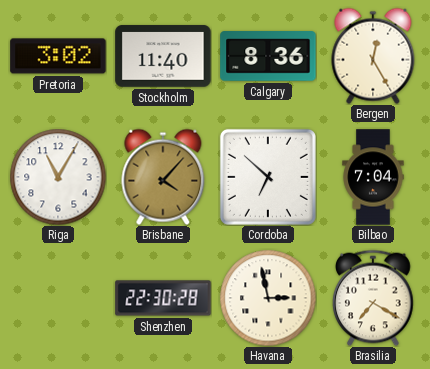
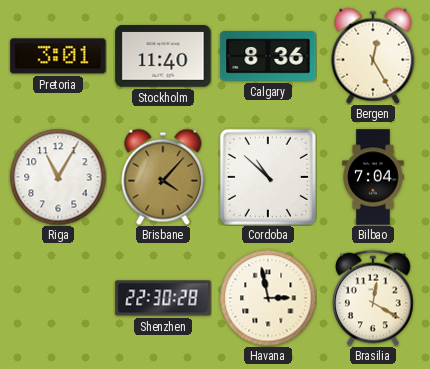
Pretoria: 3:02 -> 3:01 (58, 56)
Cordoba: 6:52 -> 10:52 (268, 177)
Brasilia: 7:20 -> 12:20 (374, 298)
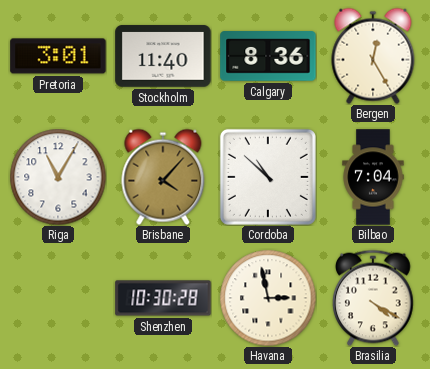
Shenzhen: 22:30 -> 10:30 (163, 298)
Brasilia: 12:20 -> 4:20 (374, 298)
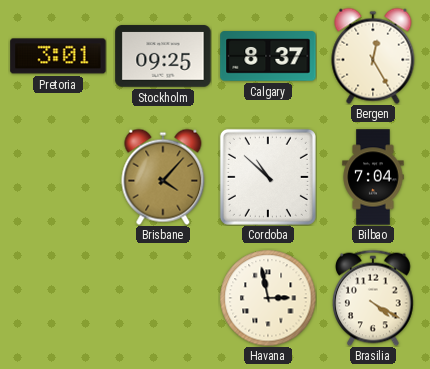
Stockholm: 11:40 -> 09:25 (163, 56)
Calgary: 8:36 -> 8:37 (268, 56)
Riga: 11:05 -> none (58, 177)
Shenzhen: 10:30 -> none (163, 298)
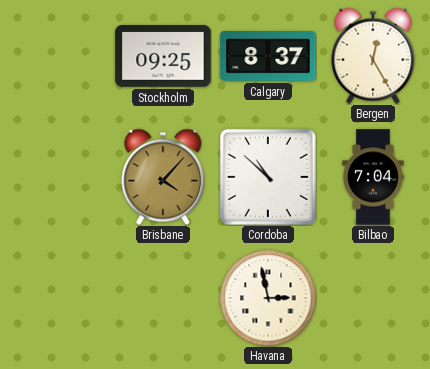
Pretoria: 3:01 -> none (58, 56)
Brasilia: 4:20 -> none (374, 298)
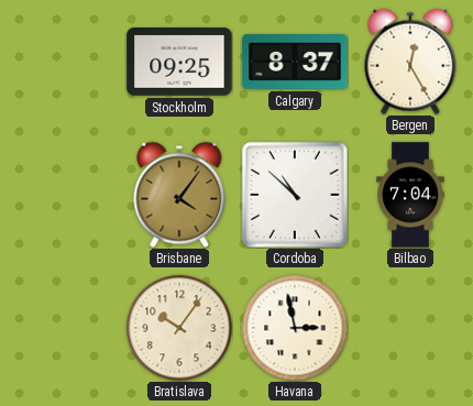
Brisbane: 4:07 -> 4:06 (179, 195)
Bratislava: none -> 10:06 (179, 328)
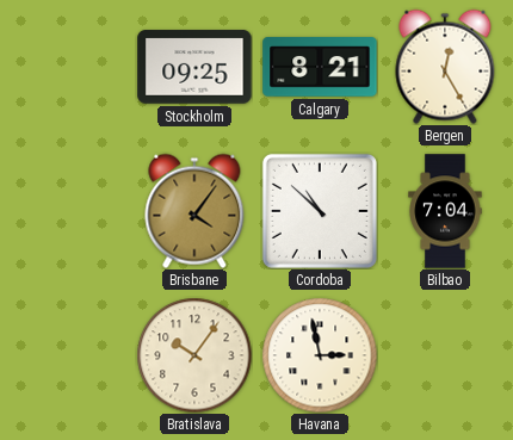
Calgary: 8:37 -> 8:21 (320, 67)
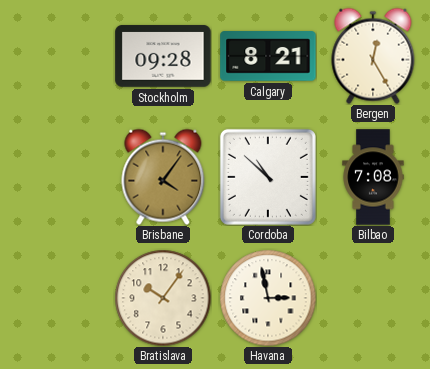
Stockholm: 09:25 -> 09:28 (163, 56)
Bilbao: 7:04 -> 7:08 (373, 177)
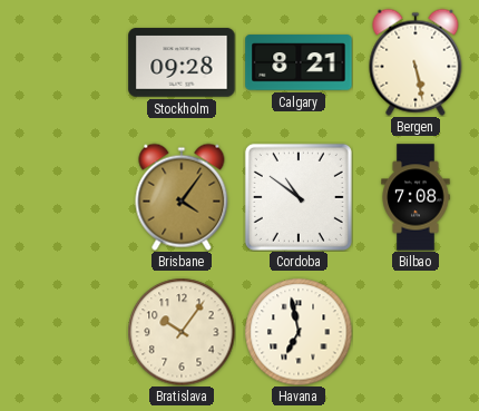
Bergen: 12:25 -> 5:28 (416, 62)
Cordoba: 10:52 -> 10:51 (299, 197)
Havana: 2:58 -> 6:58 (299, 332)
